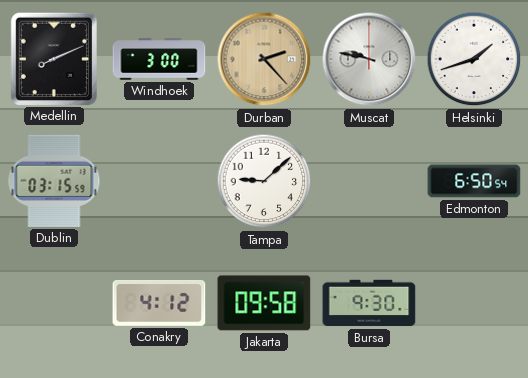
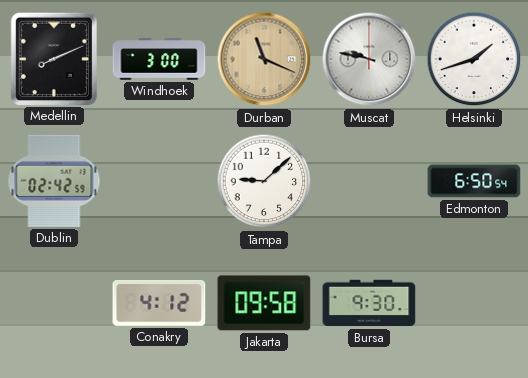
Durban: 2:23 -> 11:19 (264, 59)
Dublin: 03:15 -> 02:42 (54, 181)
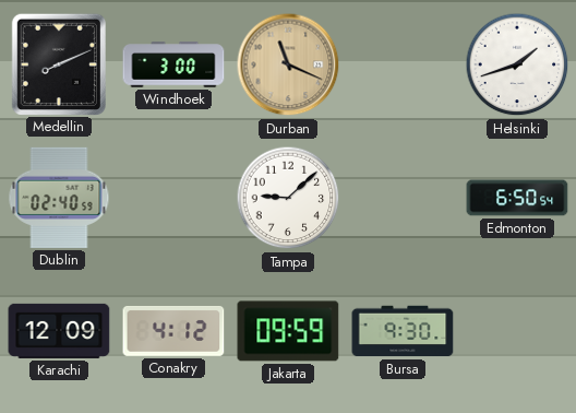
Muscat: 9:47 -> none (369, 59)
Dublin: 02:42 -> 02:40 (59, 198)
Karachi: none -> 12:09 (59, 331)
Jakarta: 09:58 -> 09:59 (288, 331)
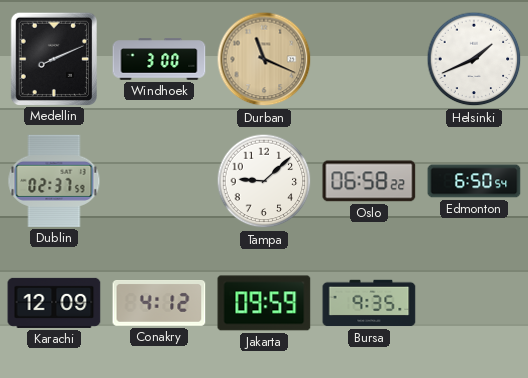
Helsinki: 1:42 -> 1:41 (474, 59)
Dublin: 02:40 -> 02:37 (54, 181)
Oslo: none -> 06:58 (369, 181)
Bursa: 9:30 -> 9:35 (369, 303)
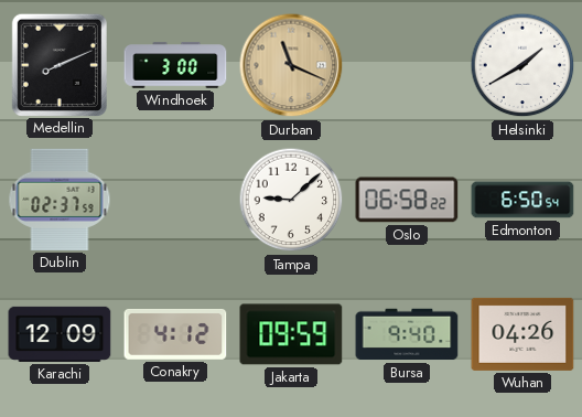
Helsinki: 1:41 -> 1:40 (522, 65)
Bursa: 9:35 -> 9:40 (407, 334)
Wuhan: none -> 04:26 (522, 334)
